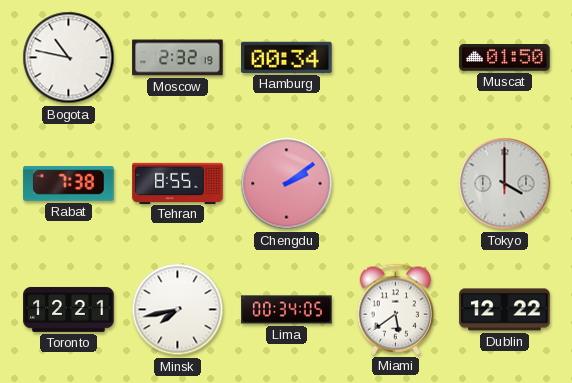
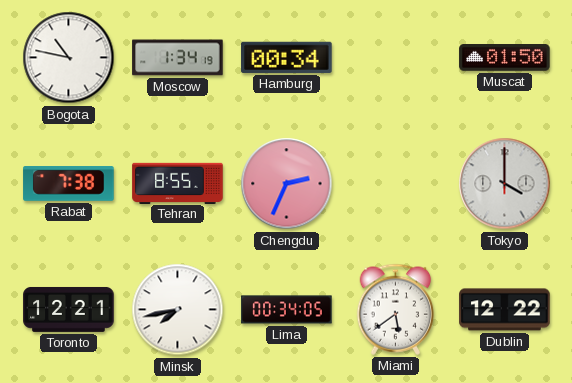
Moscow: 2:32 -> 1:34 (178, 58)
Chengdu: 2:09 -> 2:34 (287, 184)
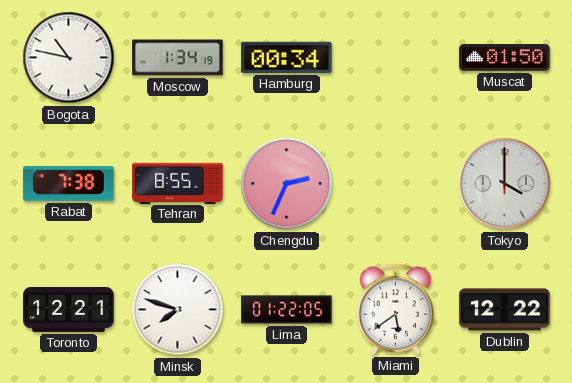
Minsk: 7:43 -> 7:48 (178, 310)
Lima: 00:34 -> 01:22 (287, 310)
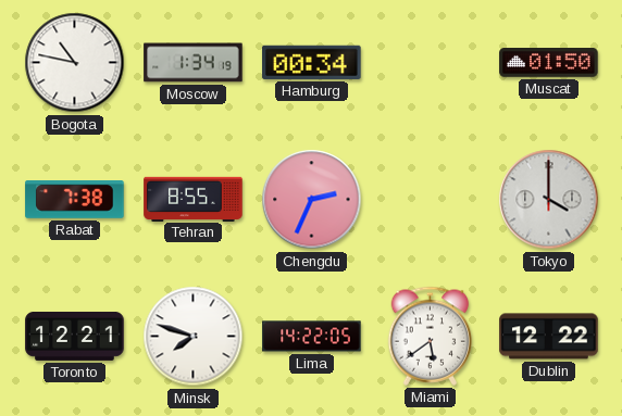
Lima: 01:22 -> 14:22 (312, 337)
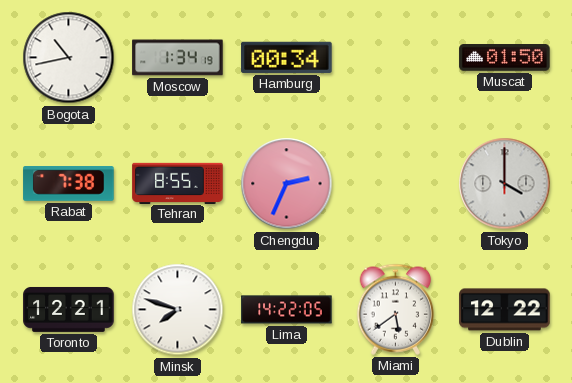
Bogota: 10:47 -> 10:43 (69, 58)
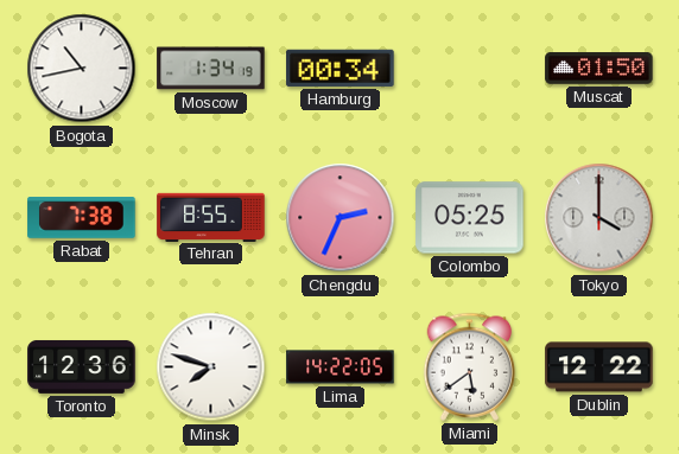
Colombo: none -> 05:25 (470, 218)
Toronto: 12:21 -> 12:36 (82, 366)
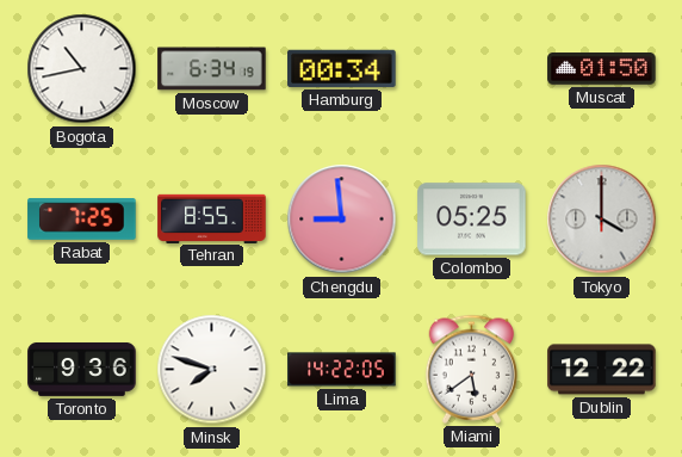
Moscow: 1:34 -> 6:34 (212, 69)
Rabat: 7:38 -> 7:25 (82, 220)
Chengdu: 2:34 -> 8:59 (342, 220)
Toronto: 12:36 -> 9:36 (82, 369)
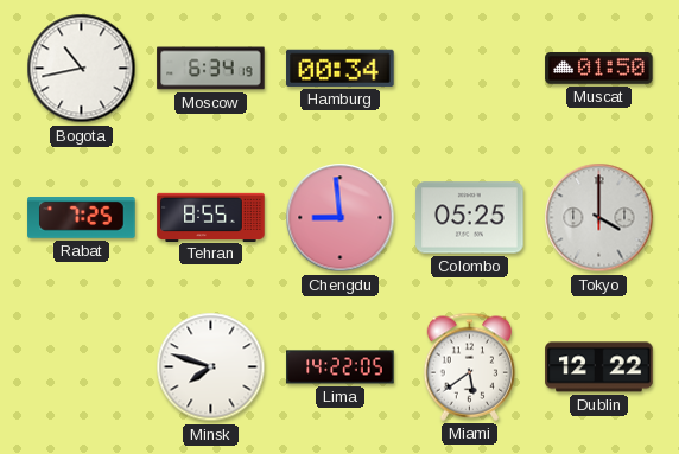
Toronto: 9:36 -> none (82, 369)
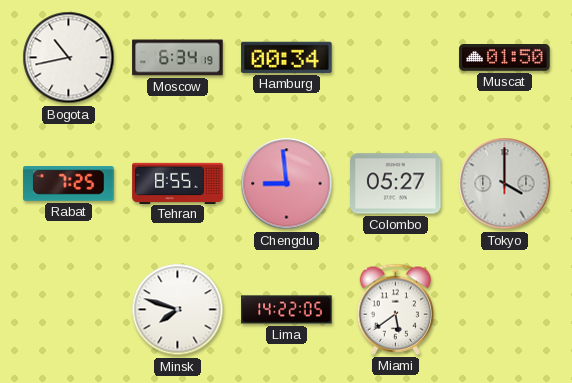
Colombo: 05:25 -> 05:27 (396, 184)
Dublin: 12:22 -> none (599, 367)
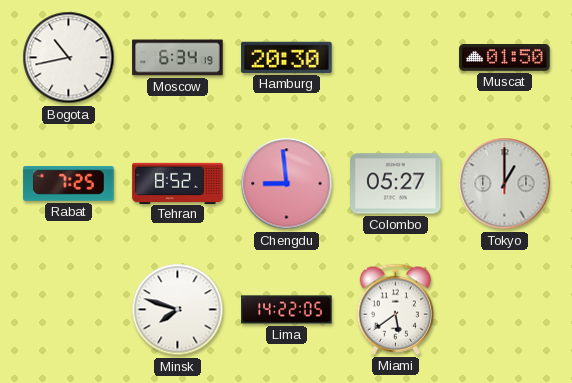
Hamburg: 00:34 -> 20:30 (287, 57)
Tehran: 8:55 -> 8:52 (178, 183)
Tokyo: 4:00 -> 1:00 (505, 184)
